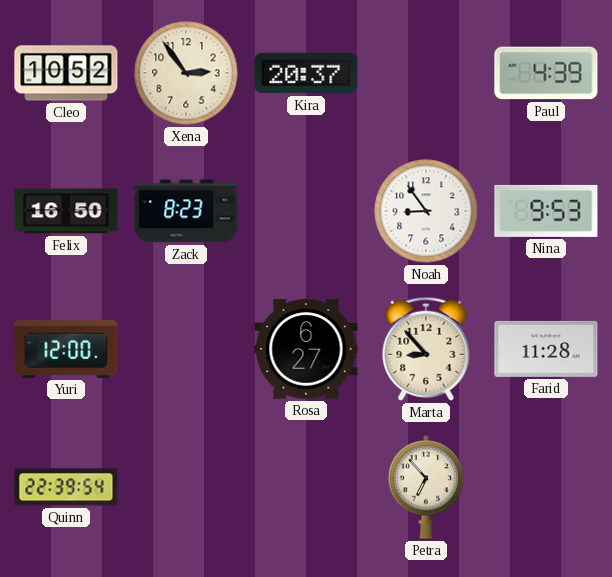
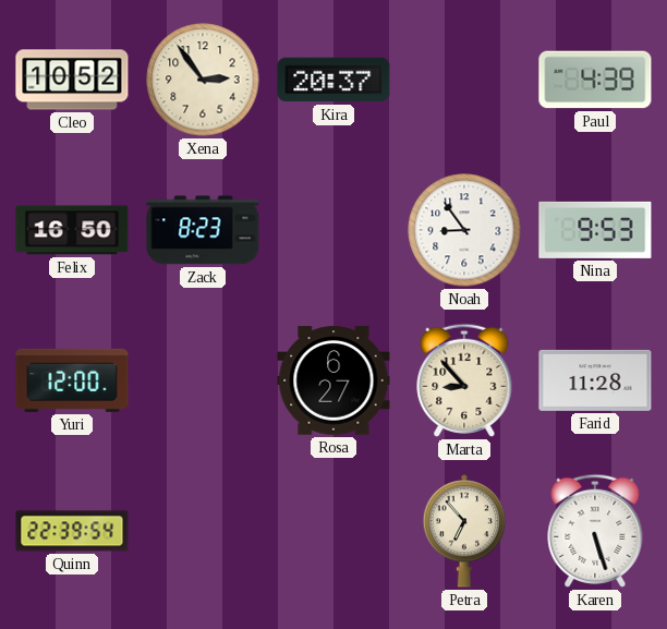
Karen: none -> 5:27 (595, 531)
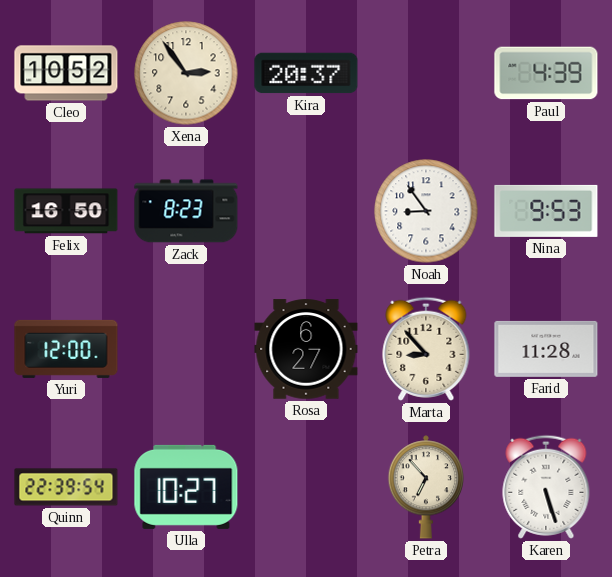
Ulla: none -> 10:27 (186, 487)
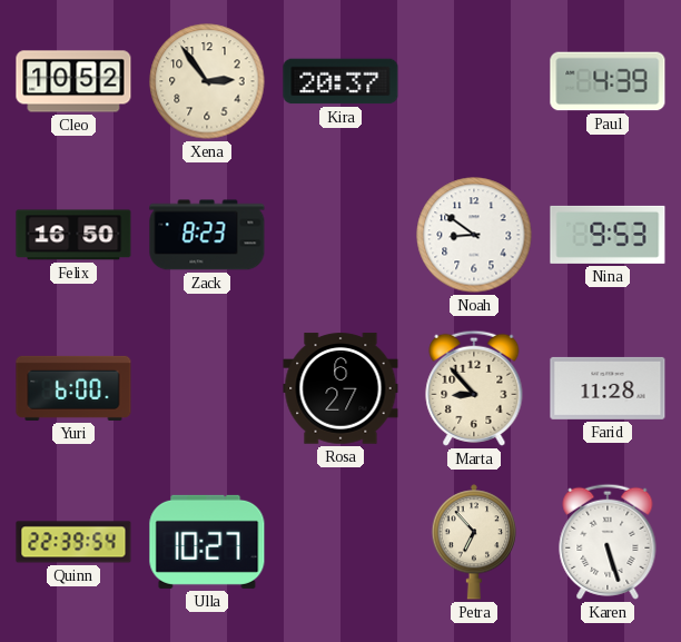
Noah: 8:54 -> 8:51 (474, 235)
Yuri: 12:00 -> 6:00 (73, 388)
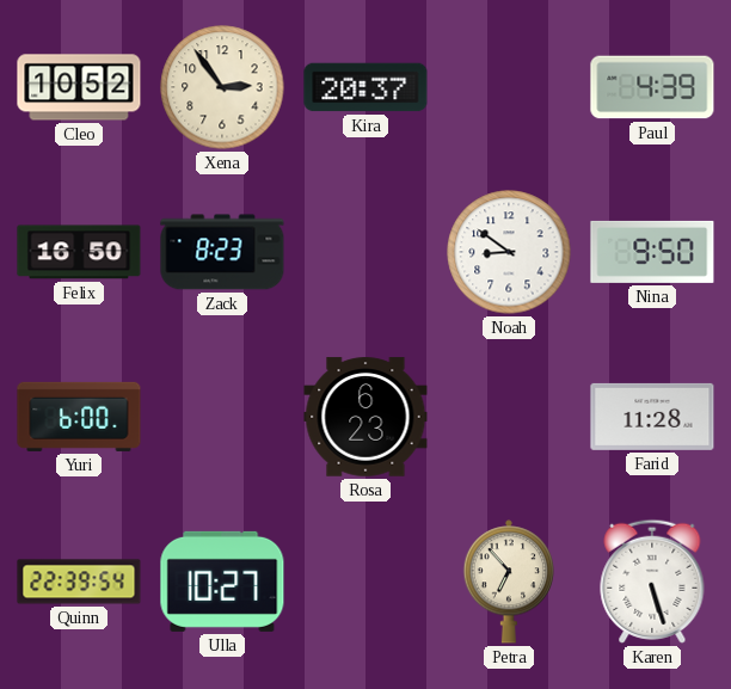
Nina: 9:53 -> 9:50 (652, 252)
Rosa: 6:27 -> 6:23 (365, 417)
Marta: 8:53 -> none (474, 388)
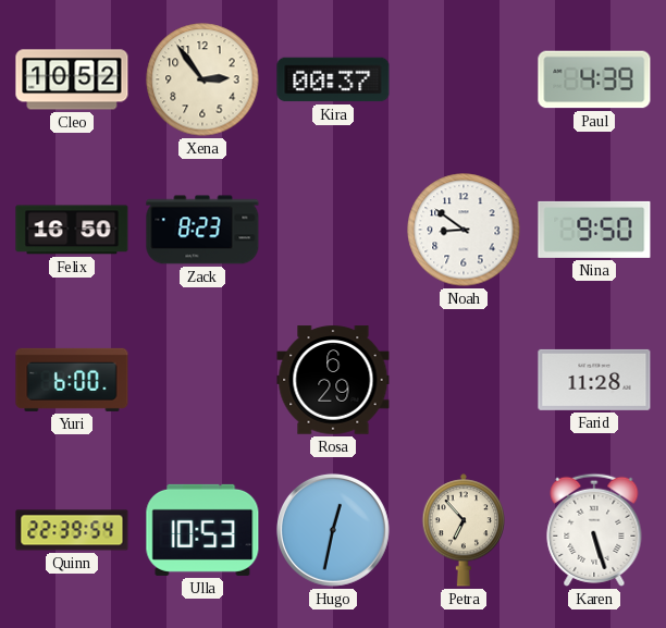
Kira: 20:37 -> 00:37 (333, 79)
Rosa: 6:23 -> 6:29 (333, 380)
Ulla: 10:27 -> 10:53 (202, 530)
Hugo: none -> 12:32 (333, 530)
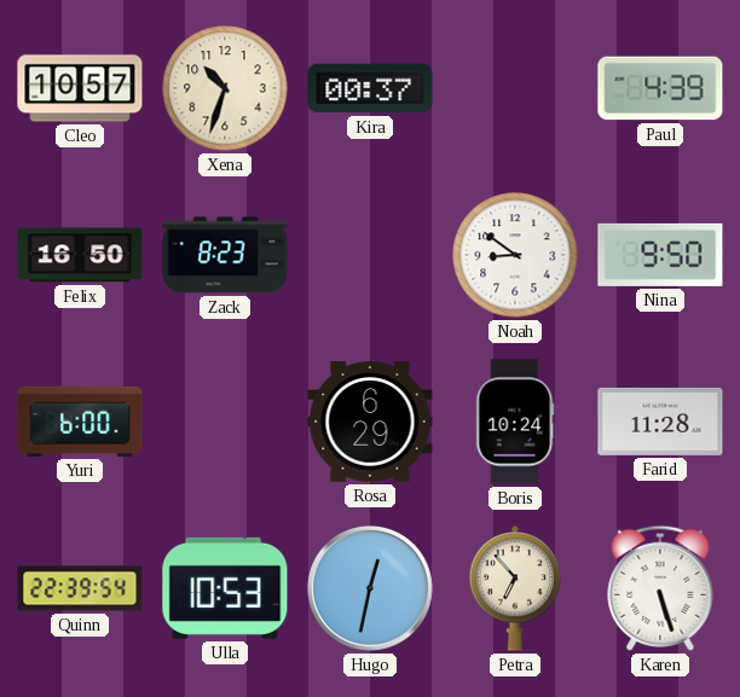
Cleo: 10:52 -> 10:57 (80, 88)
Xena: 2:54 -> 10:33 (225, 88)
Boris: none -> 10:24 (515, 422)
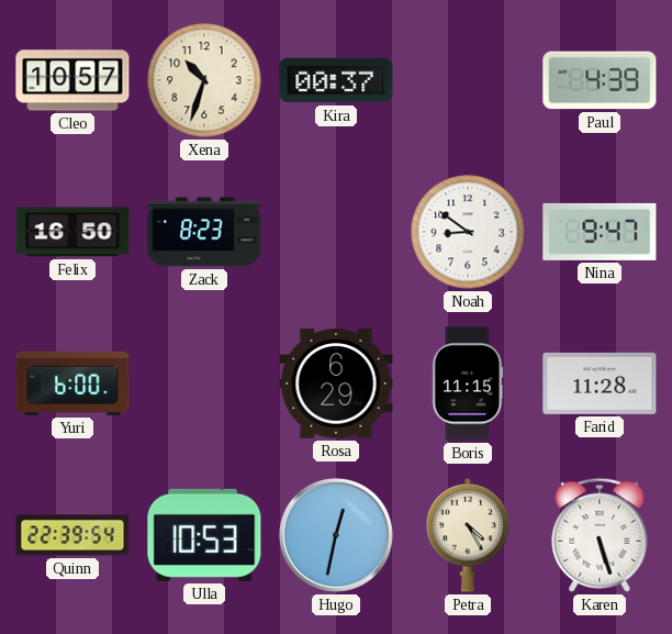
Nina: 9:50 -> 9:47 (600, 232)
Boris: 10:24 -> 11:15 (468, 383)
Petra: 6:53 -> 4:25 (467, 535)
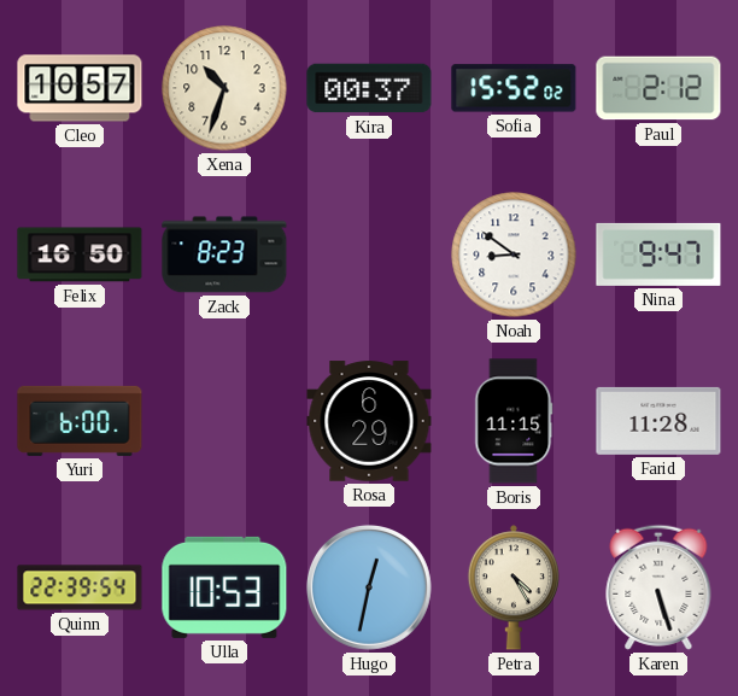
Sofia: none -> 15:52 (514, 88)
Paul: 4:39 -> 2:12 (658, 88)
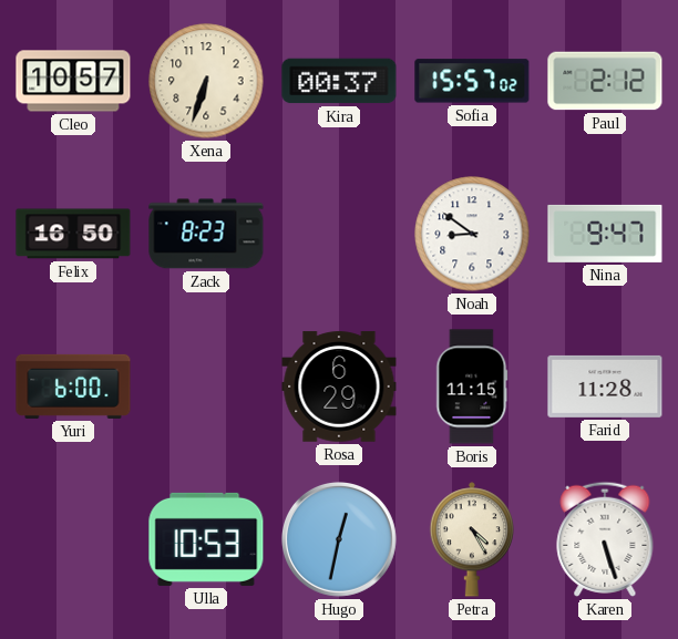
Xena: 10:33 -> 6:33 (206, 81)
Sofia: 15:52 -> 15:57 (472, 81)
Quinn: 22:39 -> none (80, 587)
